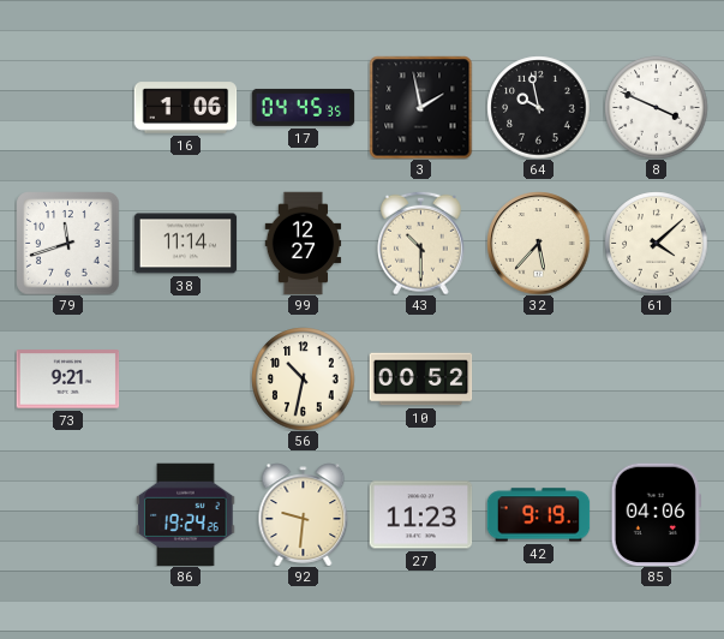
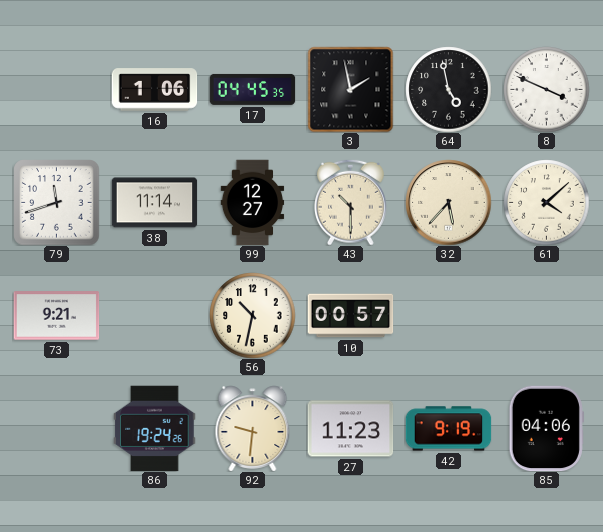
64: 9:58 -> 4:58 (448, 89)
10: 00:52 -> 00:57 (350, 316)
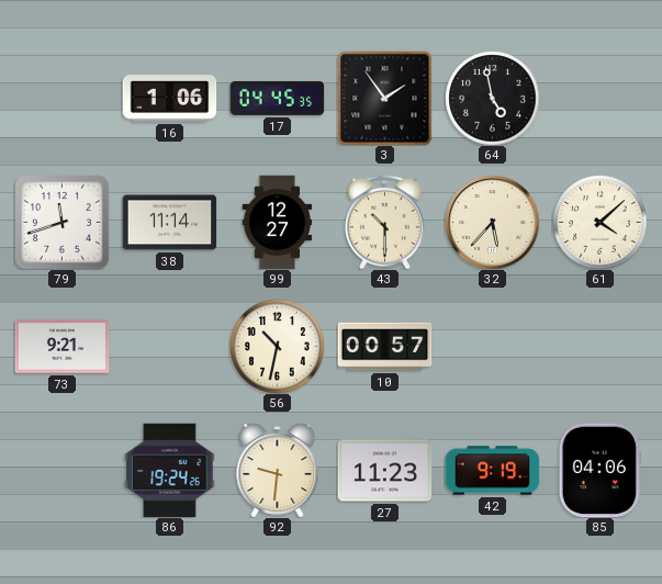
3: 1:58 -> 1:54 (384, 98)
8: 3:49 -> none (546, 89)
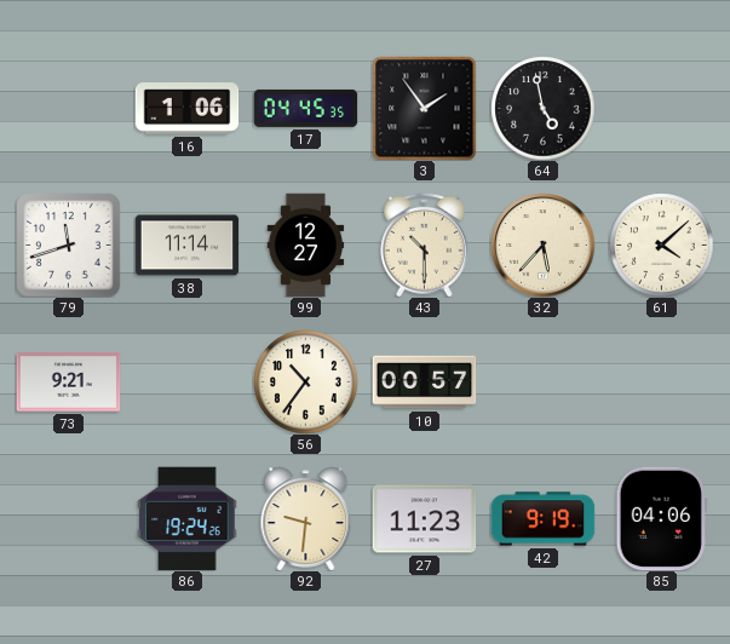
56: 10:32 -> 10:36 (305, 381)
